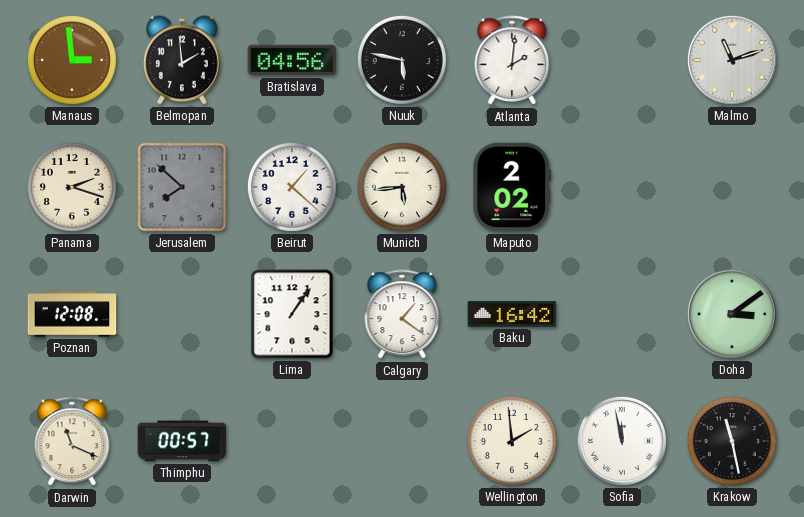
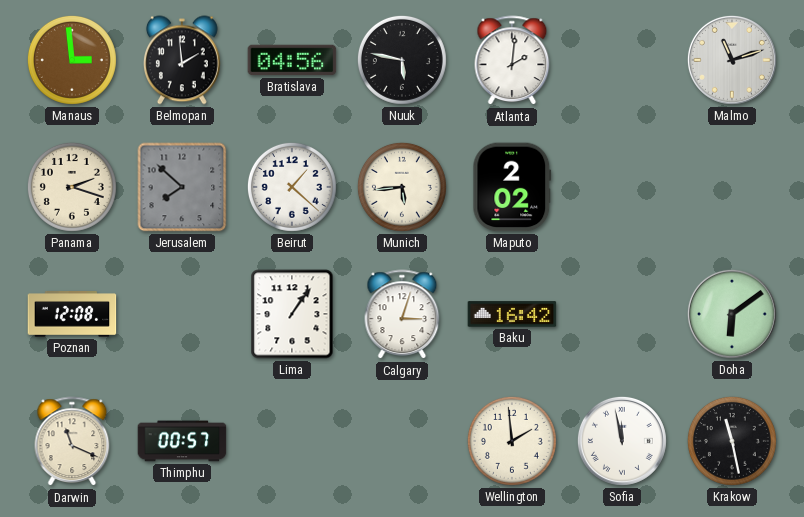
Calgary: 1:21 -> 3:03 (402, 315)
Doha: 3:09 -> 6:09 (732, 314)
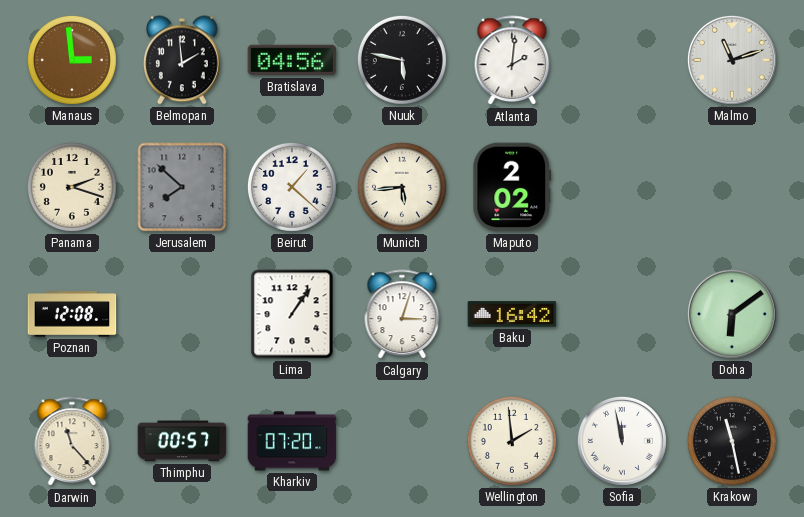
Darwin: 11:19 -> 11:23 (72, 442)
Kharkiv: none -> 07:20 (292, 441)
